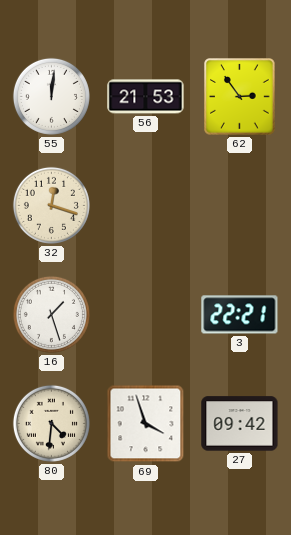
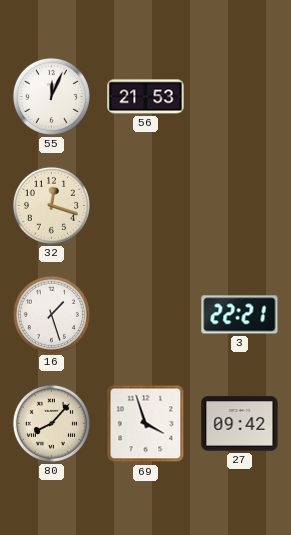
55: 12:01 -> 12:04 (51, 96)
62: 2:54 -> none (240, 97)
80: 4:31 -> 8:07 (51, 423)
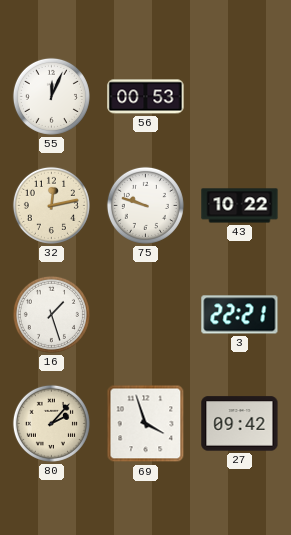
56: 21:53 -> 00:53 (146, 97)
32: 12:18 -> 12:13 (51, 205)
75: none -> 9:48 (145, 205)
43: none -> 10:22 (240, 206)
80: 8:07 -> 2:07 (51, 423)
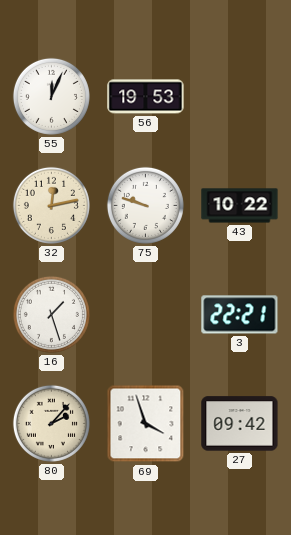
56: 00:53 -> 19:53 (146, 97)
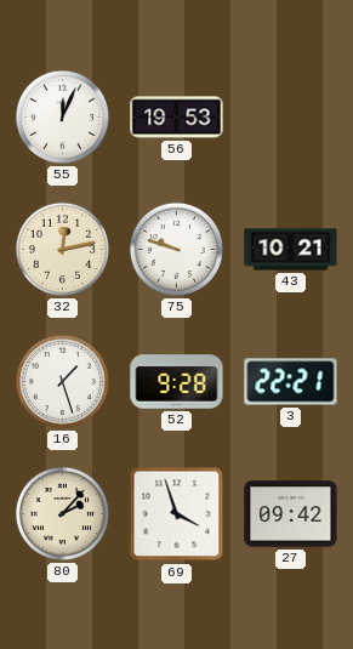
43: 10:22 -> 10:21 (291, 250)
52: none -> 9:28 (177, 382)
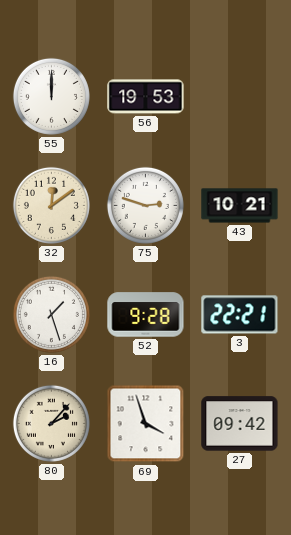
55: 12:04 -> 12:00 (51, 96)
32: 12:13 -> 12:09 (51, 205)
75: 9:48 -> 2:48 (145, 205)
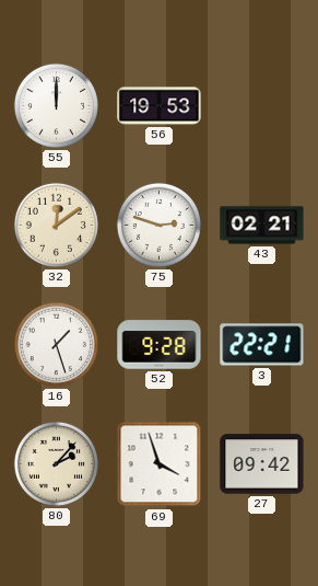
43: 10:21 -> 02:21 (262, 226)
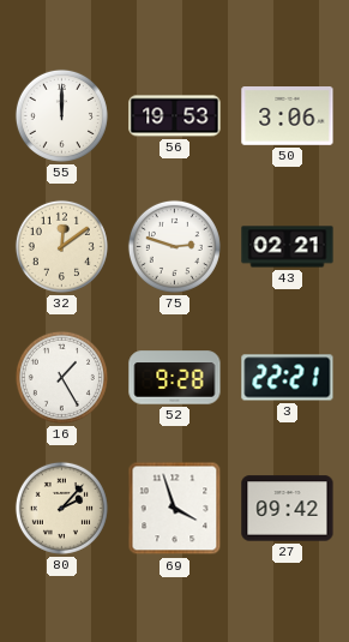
50: none -> 3:06 (288, 116)
16: 1:27 -> 1:25 (61, 377)
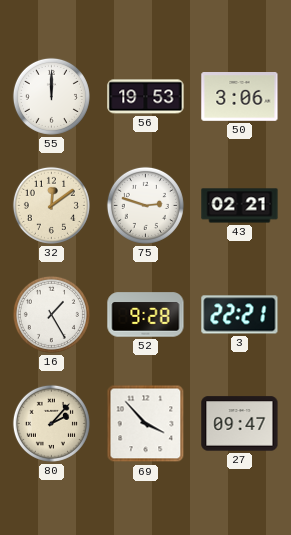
69: 3:57 -> 3:53 (146, 424)
27: 09:42 -> 09:47 (240, 424)
